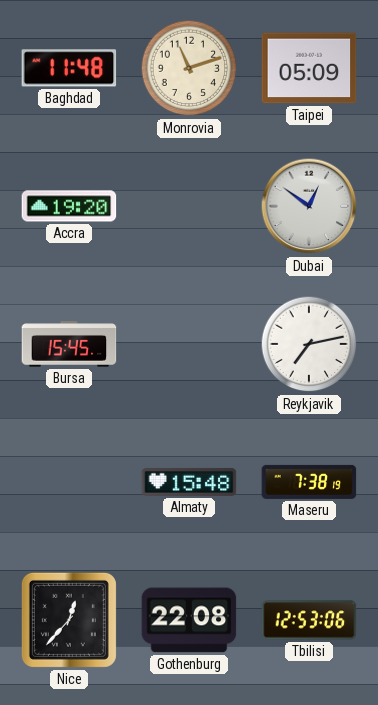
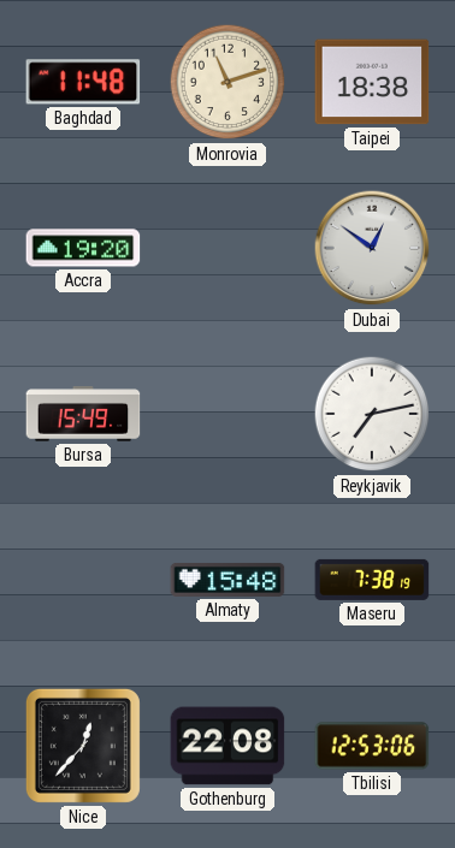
Taipei: 05:09 -> 18:38 (372, 82)
Bursa: 15:45 -> 15:49 (83, 414)
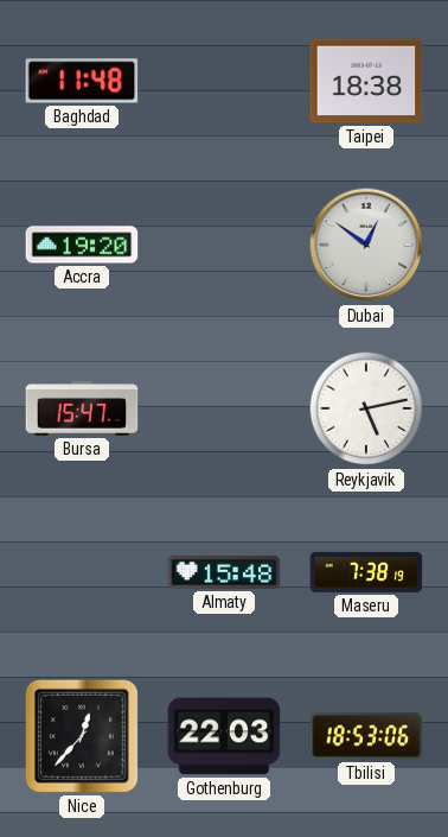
Monrovia: 11:12 -> none (227, 82)
Bursa: 15:49 -> 15:47 (82, 408)
Reykjavik: 7:13 -> 5:13 (366, 408)
Gothenburg: 22:08 -> 22:03 (224, 736)
Tbilisi: 12:53 -> 18:53 (366, 736)
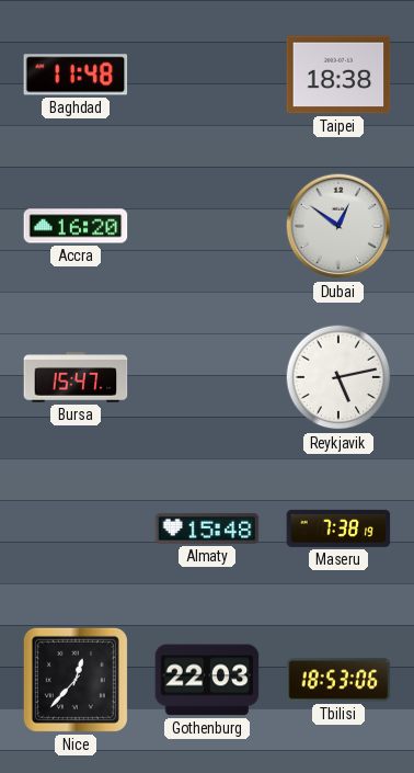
Accra: 19:20 -> 16:20 (76, 226)
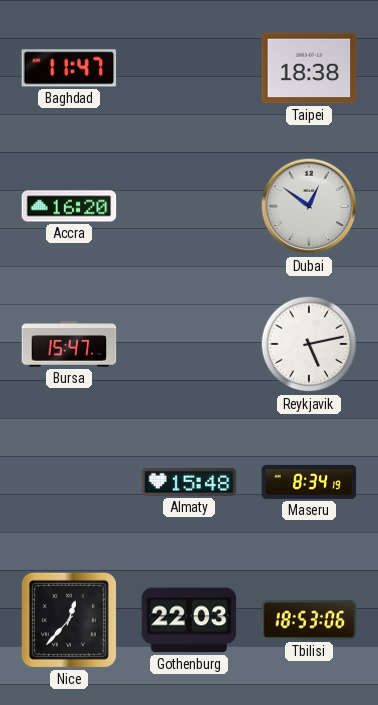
Baghdad: 11:48 -> 11:47 (69, 68)
Maseru: 7:38 -> 8:34 (309, 482)
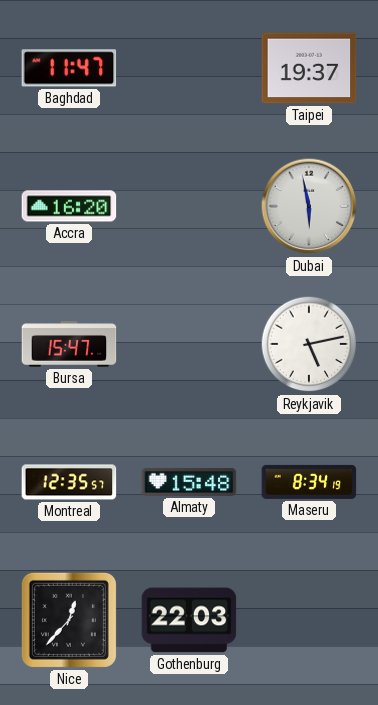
Taipei: 18:38 -> 19:37 (309, 68)
Dubai: 12:51 -> 5:58 (309, 206)
Montreal: none -> 12:35 (69, 482)
Tbilisi: 18:53 -> none (309, 620)
